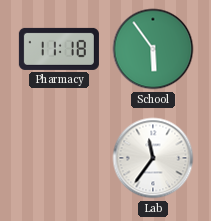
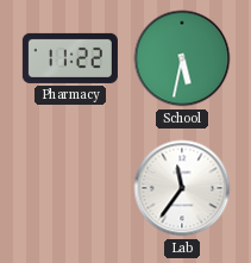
Pharmacy: 11:18 -> 11:22 (70, 58)
School: 5:54 -> 5:32 (182, 58)
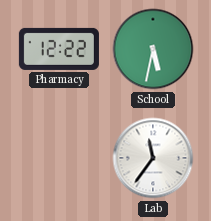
Pharmacy: 11:22 -> 12:22 (59, 49)
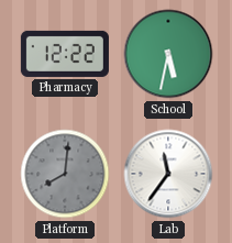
Platform: none -> 8:01 (65, 174)
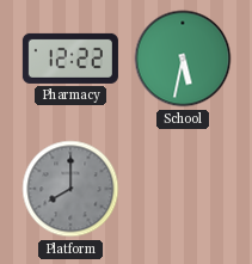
Platform: 8:01 -> 8:00 (70, 189)
Lab: 11:36 -> none (168, 174)
